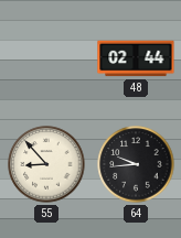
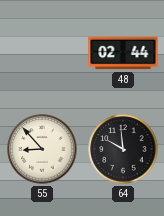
64: 9:44 -> 9:59 (123, 149)
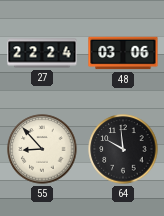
27: none -> 22:24 (42, 53)
48: 02:44 -> 03:06 (123, 53)
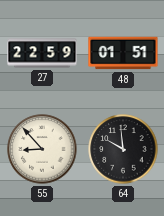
27: 22:24 -> 22:59 (42, 53)
48: 03:06 -> 01:51 (123, 53)
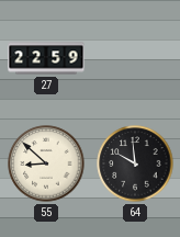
48: 01:51 -> none (123, 53)
55: 8:53 -> 8:52 (46, 163)
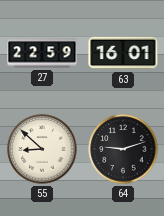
63: none -> 16:01 (123, 53)
64: 9:59 -> 9:12 (123, 149)
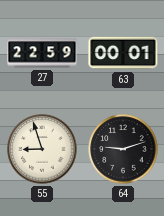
63: 16:01 -> 00:01 (123, 53)
55: 8:52 -> 8:57 (42, 149)
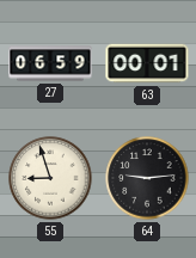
27: 22:59 -> 06:59 (50, 63)
64: 9:12 -> 9:14 (147, 178)
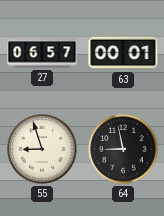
27: 06:59 -> 06:57 (42, 53)
64: 9:14 -> 8:58 (123, 149)
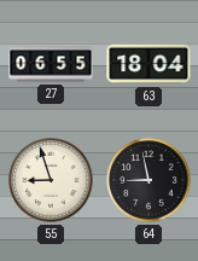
27: 06:57 -> 06:55 (51, 64)
63: 00:01 -> 18:04 (148, 64)
